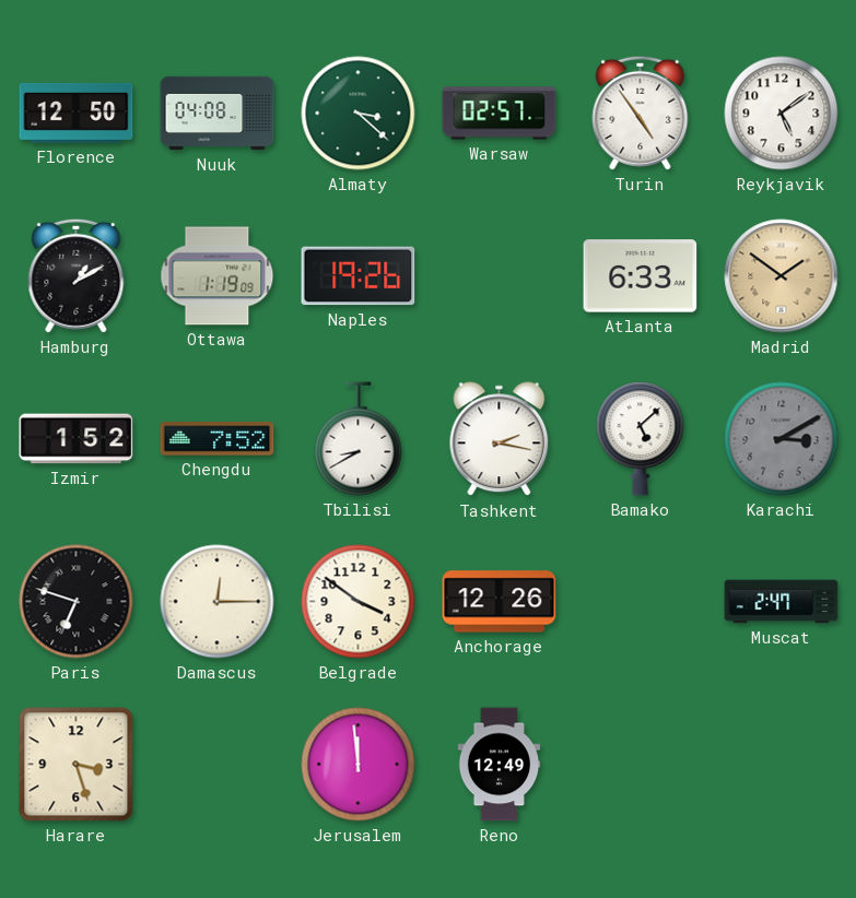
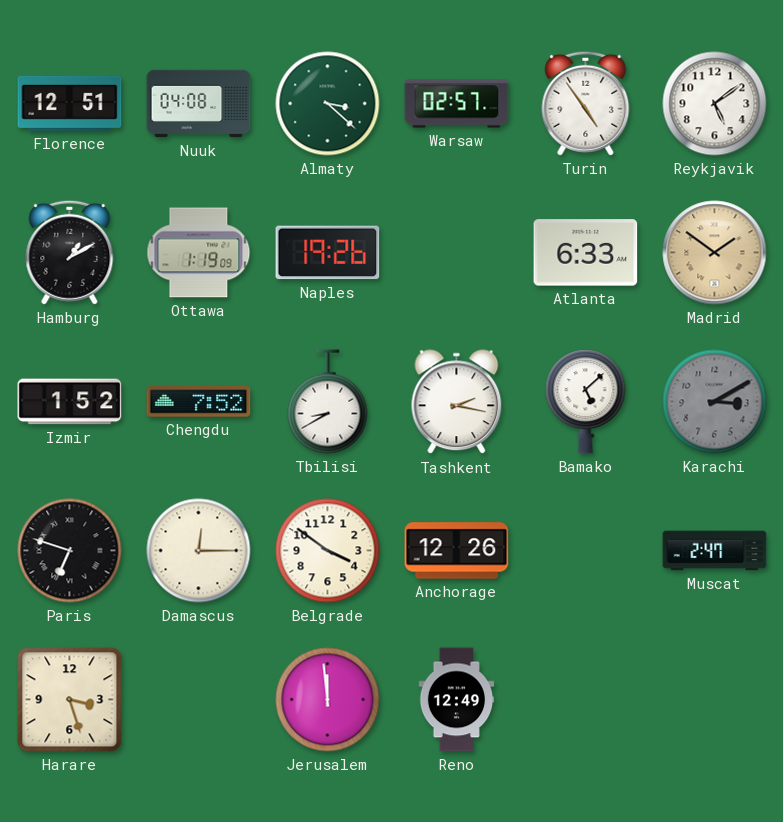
Florence: 12:50 -> 12:51 (70, 103)
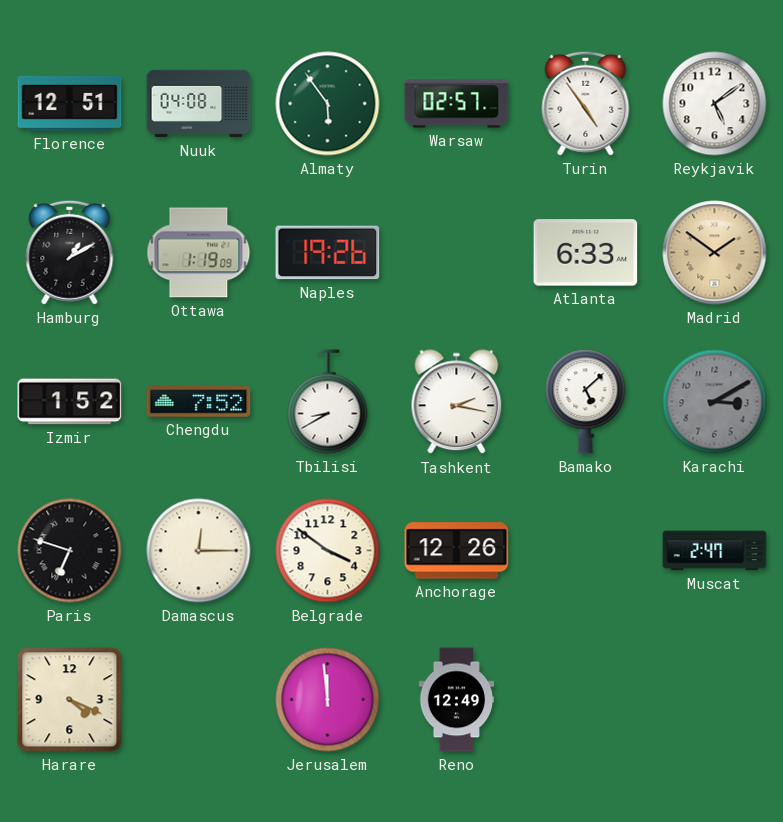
Almaty: 3:22 -> 5:54 (328, 104)
Harare: 3:27 -> 4:19 (70, 700)
